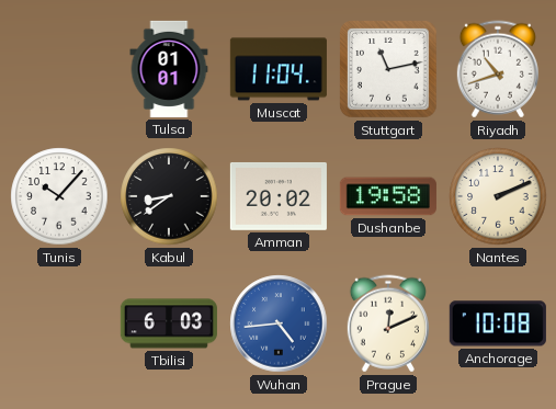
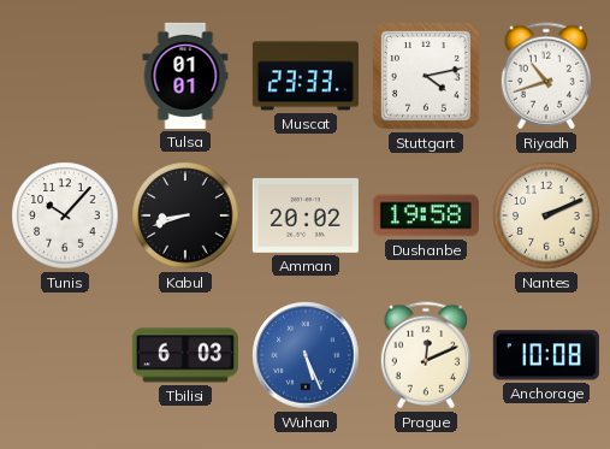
Muscat: 11:04 -> 23:33 (306, 76)
Stuttgart: 11:13 -> 4:13 (426, 76)
Kabul: 8:39 -> 8:42 (185, 215)
Wuhan: 4:44 -> 5:26 (306, 355)
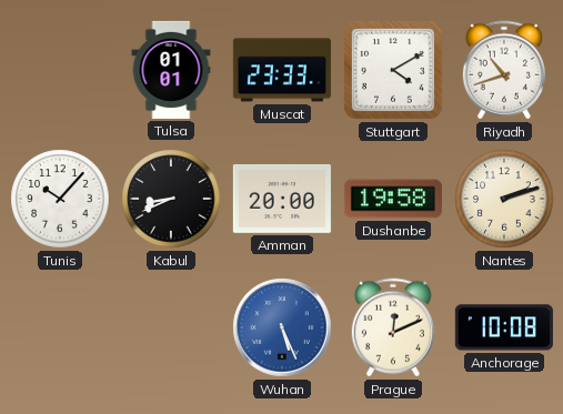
Stuttgart: 4:13 -> 4:10 (393, 70)
Kabul: 8:42 -> 8:41 (171, 199)
Amman: 20:02 -> 20:00 (282, 199)
Nantes: 2:11 -> 2:12 (504, 199)
Tbilisi: 6:03 -> none (185, 355)
